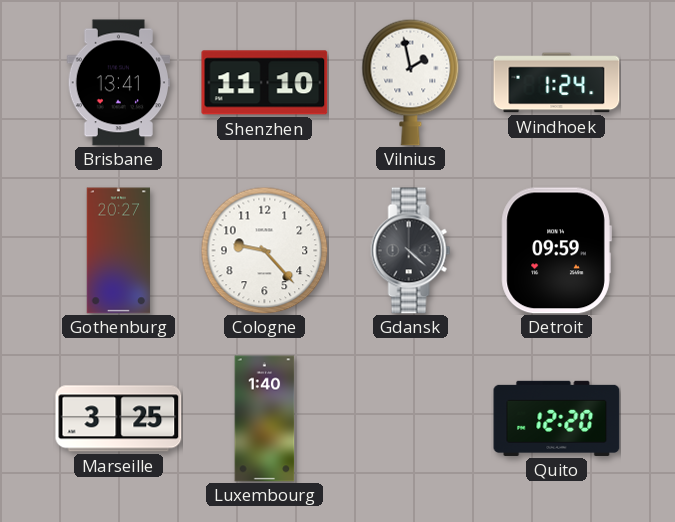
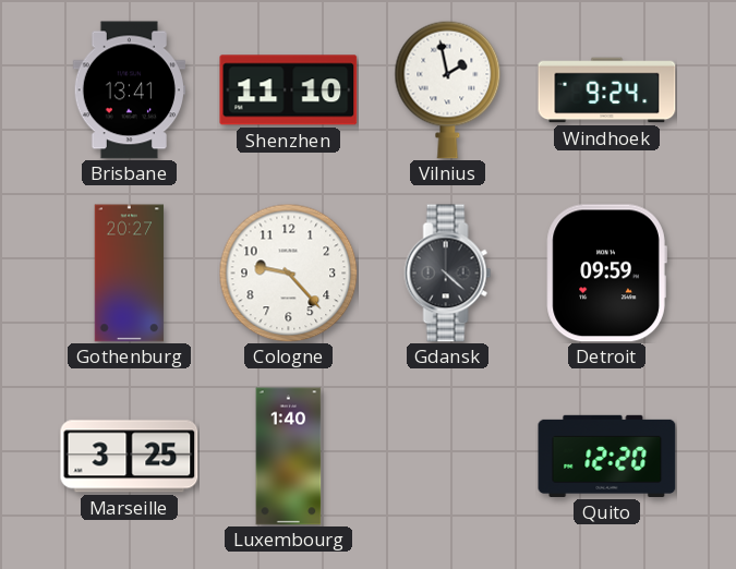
Windhoek: 1:24 -> 9:24 (607, 90)
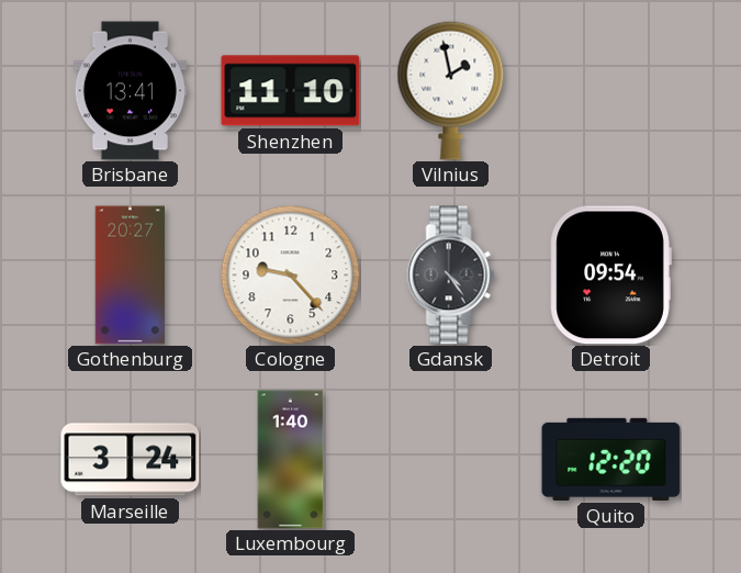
Windhoek: 9:24 -> none (607, 90)
Gdansk: 4:22 -> 4:24 (451, 276)
Detroit: 09:59 -> 09:54 (610, 276)
Marseille: 3:25 -> 3:24 (131, 460)
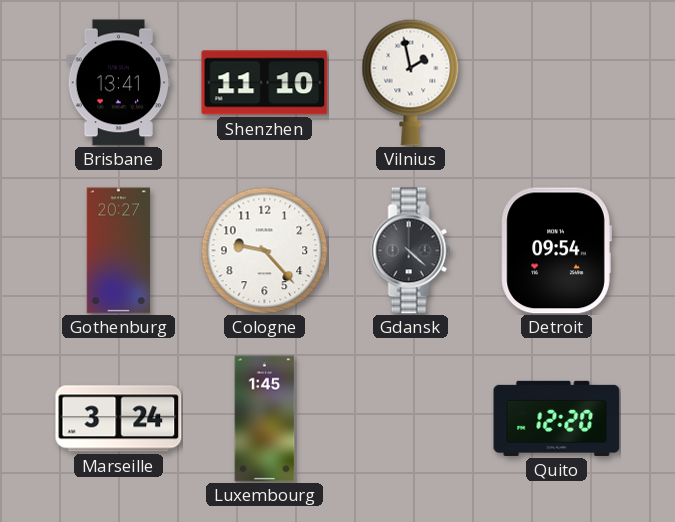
Gdansk: 4:24 -> 4:22 (411, 251)
Luxembourg: 1:40 -> 1:45 (265, 419)
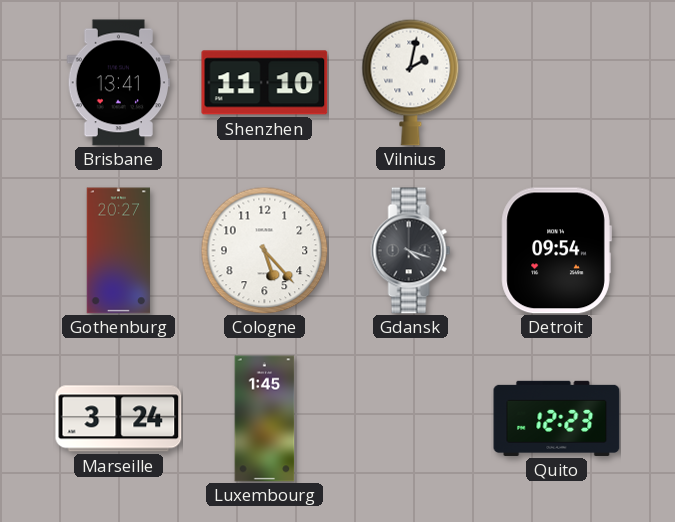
Vilnius: 1:58 -> 2:02 (411, 82)
Cologne: 9:23 -> 5:23 (264, 250)
Gdansk: 4:22 -> 4:18 (411, 251)
Quito: 12:20 -> 12:23 (557, 418)
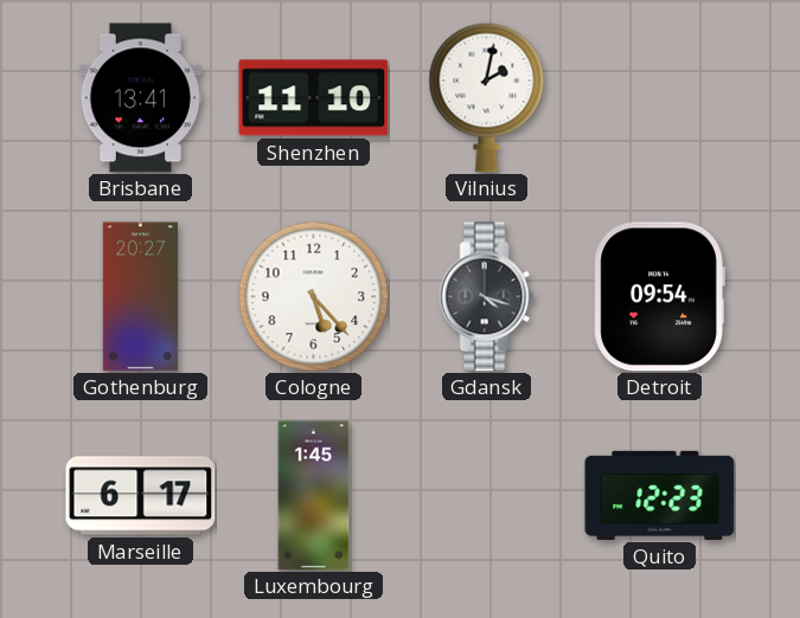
Marseille: 3:24 -> 6:17 (141, 496)
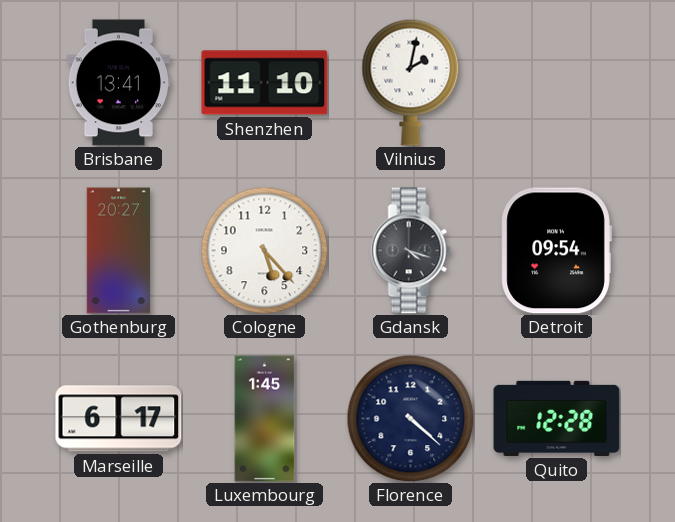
Florence: none -> 4:22 (410, 418)
Quito: 12:23 -> 12:28 (557, 418)
